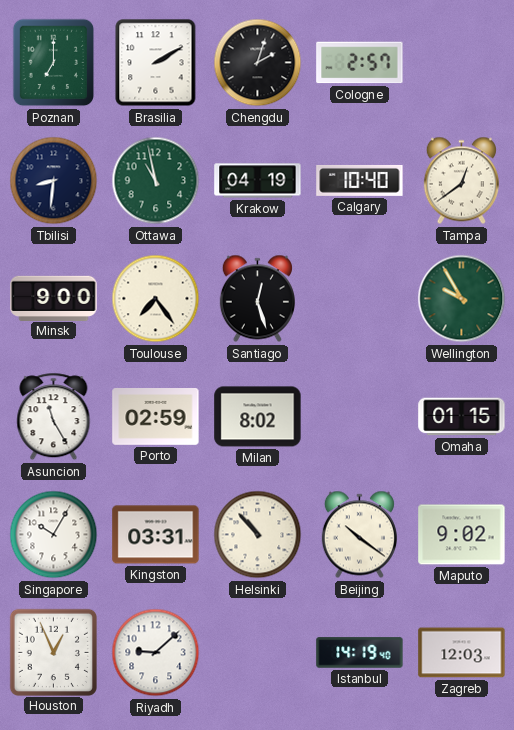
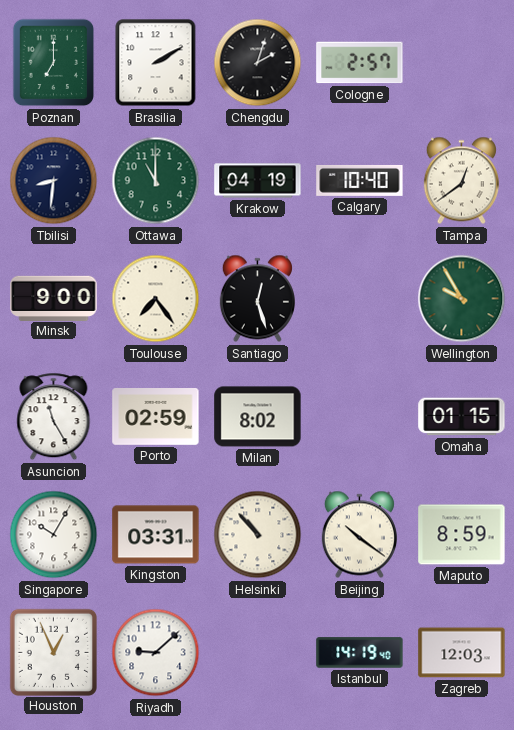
Ottawa: 10:58 -> 11:00 (156, 181)
Maputo: 9:02 -> 8:59 (462, 535)
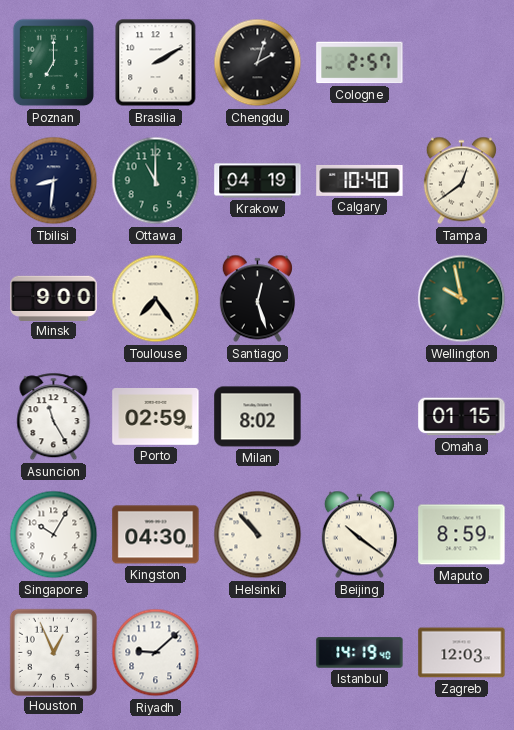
Wellington: 9:55 -> 9:58 (462, 299)
Kingston: 03:31 -> 04:30 (156, 535)
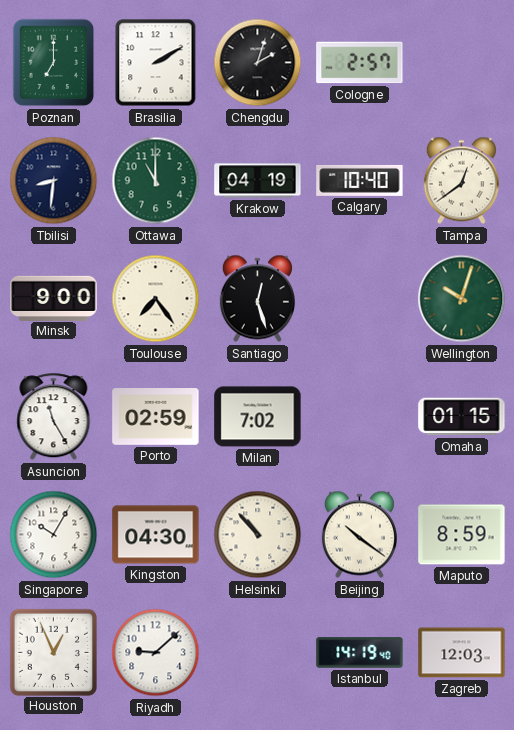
Wellington: 9:58 -> 10:03 (462, 299)
Milan: 8:02 -> 7:02 (258, 417)
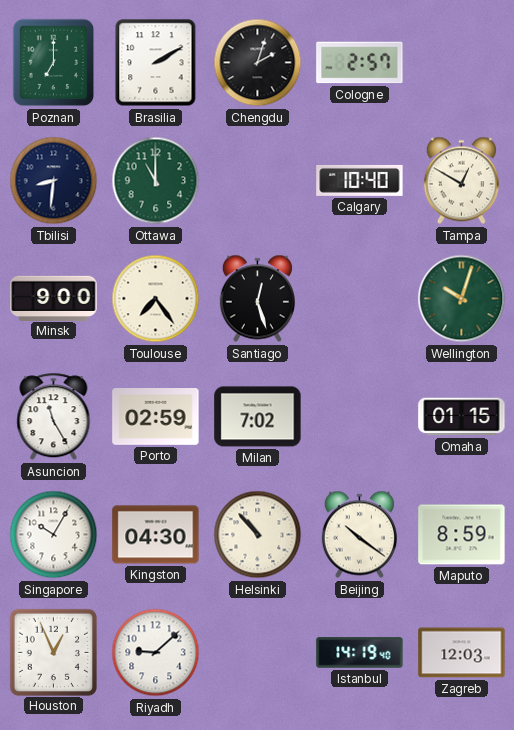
Krakow: 04:19 -> none (258, 181)
Tampa: 12:39 -> 12:50 (461, 181)
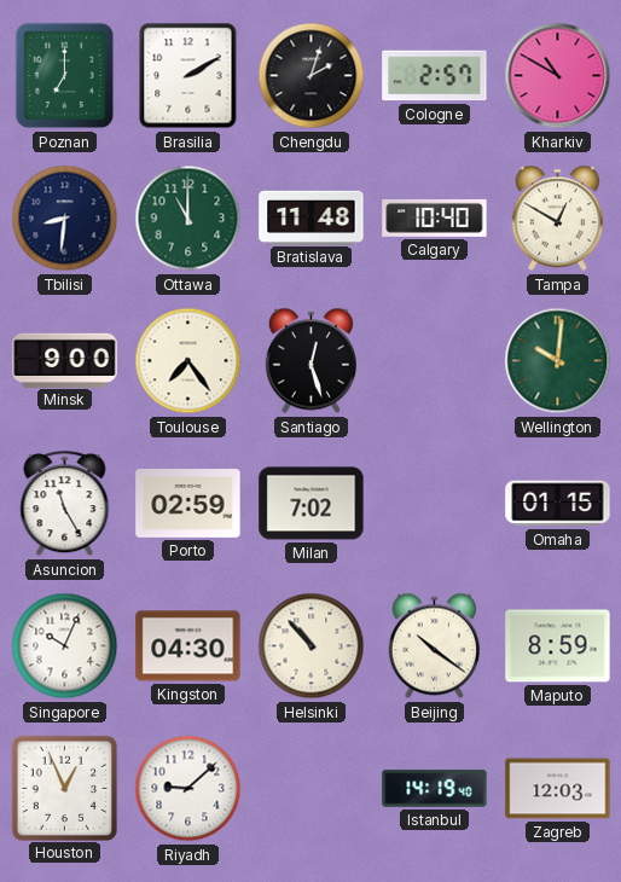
Kharkiv: none -> 10:50 (558, 76)
Bratislava: none -> 11:48 (312, 217)
Wellington: 10:03 -> 10:01 (558, 361)
Singapore: 10:05 -> 10:04 (65, 646)
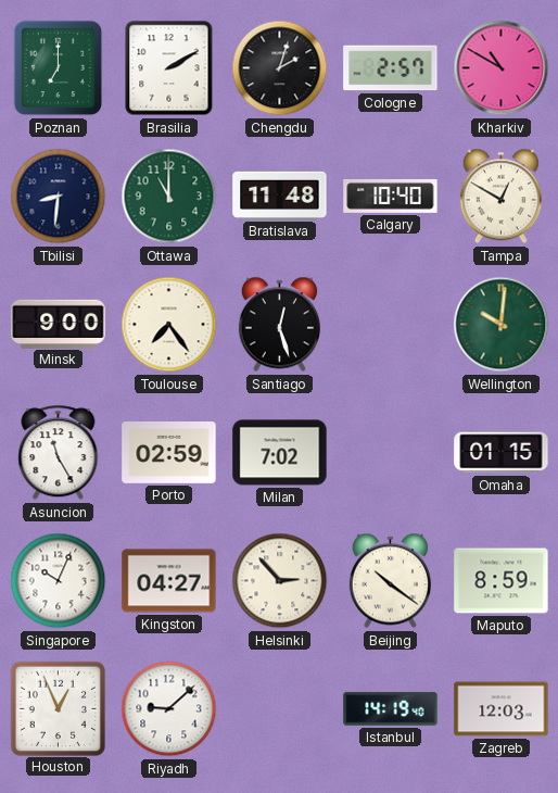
Kingston: 04:30 -> 04:27 (169, 581)
Helsinki: 10:53 -> 2:53 (280, 581)
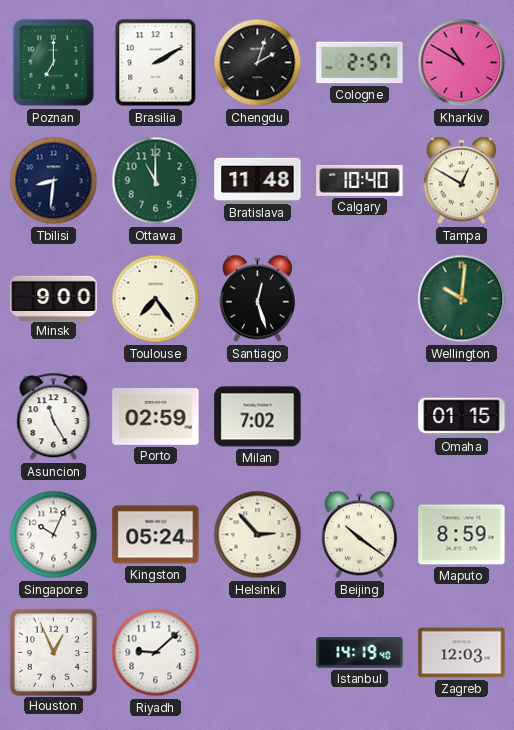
Kingston: 04:27 -> 05:24 (156, 535)
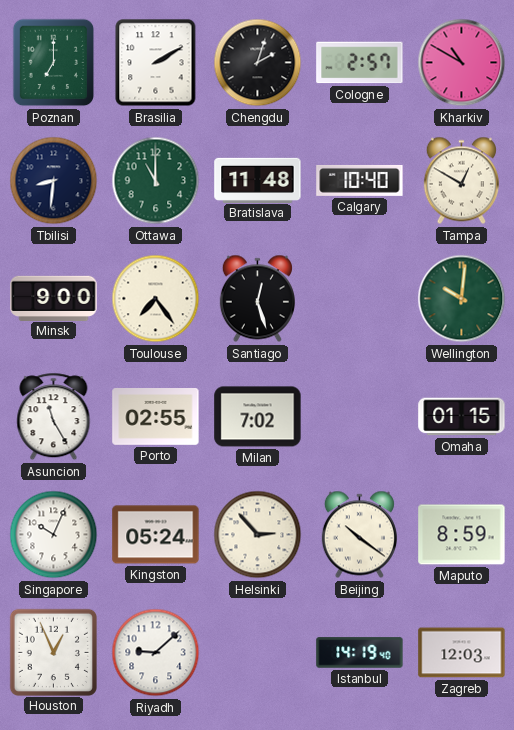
Porto: 02:59 -> 02:55 (156, 417)
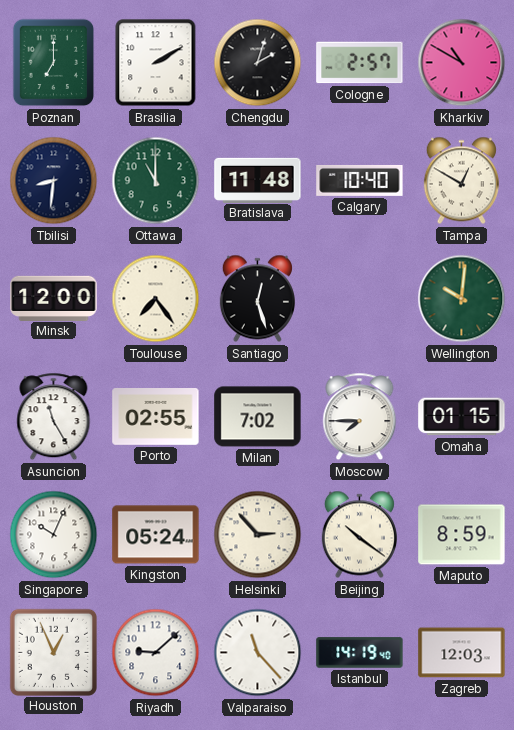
Minsk: 9:00 -> 12:00 (54, 298)
Moscow: none -> 7:45 (360, 417)
Valparaiso: none -> 11:23 (258, 653)
